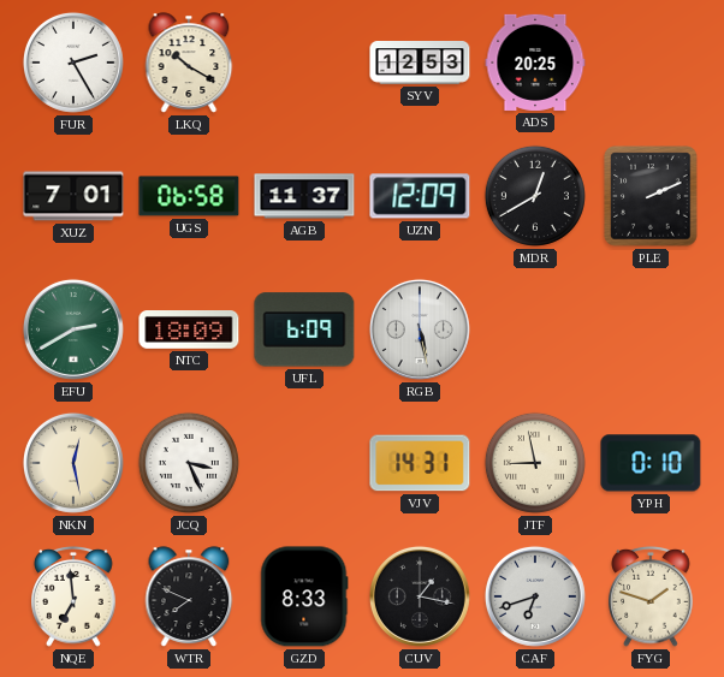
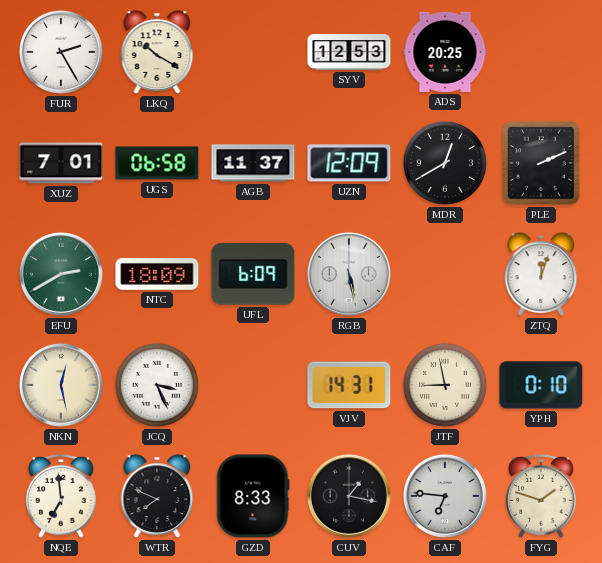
ZTQ: none -> 12:03 (541, 274)
CAF: 6:42 -> 6:46 (445, 496)
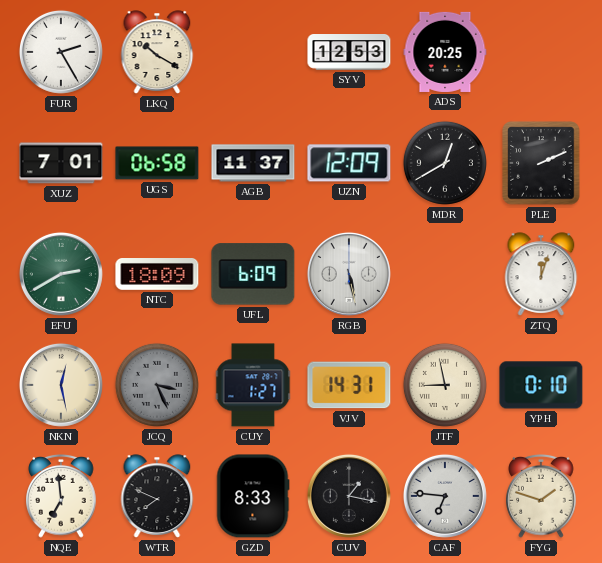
JCQ dial: white -> grey (157, 385)
CUY: none -> 1:27 (253, 385)
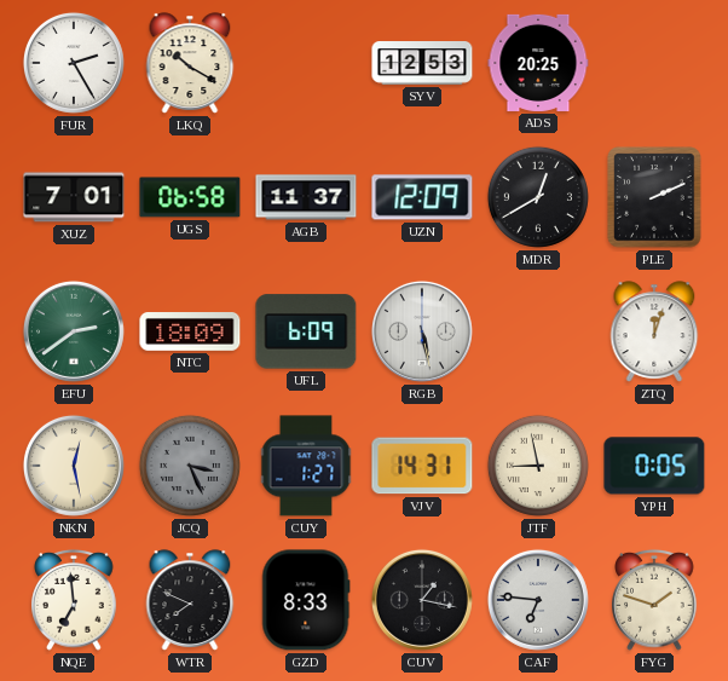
EFU: 2:40 -> 2:39 (74, 331)
YPH: 0:10 -> 0:05 (654, 466)
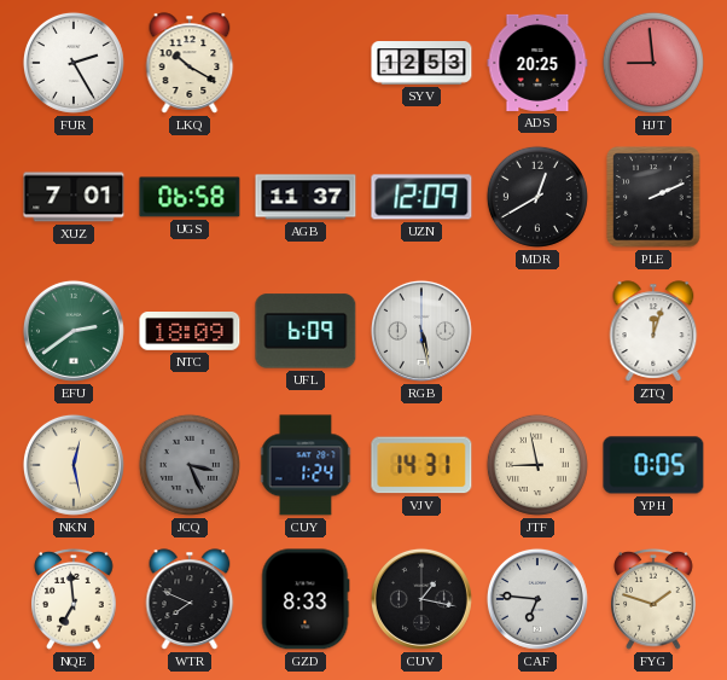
HJT: none -> 8:59 (653, 63)
CUY: 1:27 -> 1:24 (306, 465)
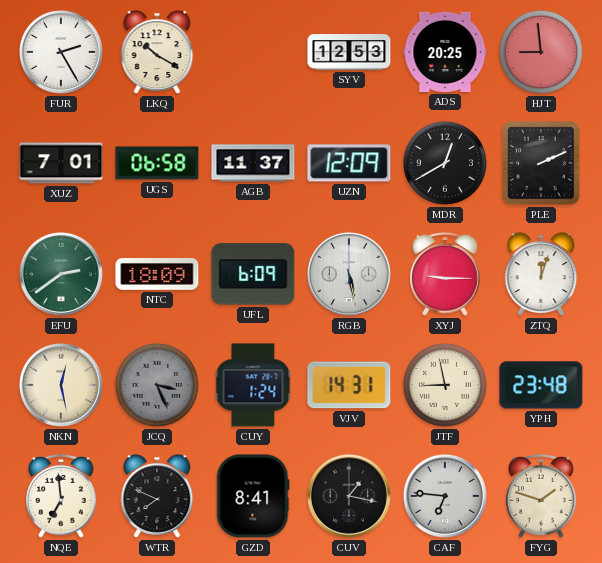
XYJ: none -> 9:15 (445, 275)
YPH: 0:05 -> 23:48 (541, 385)
GZD: 8:33 -> 8:41 (253, 496)
